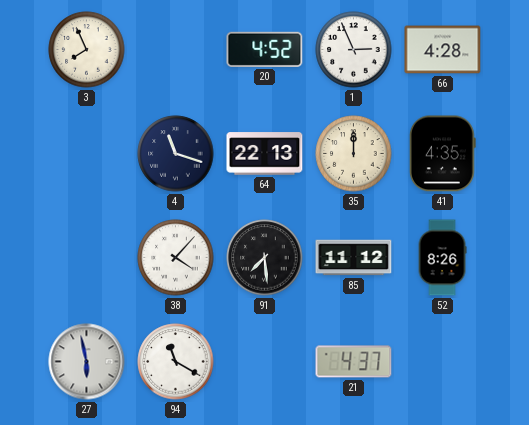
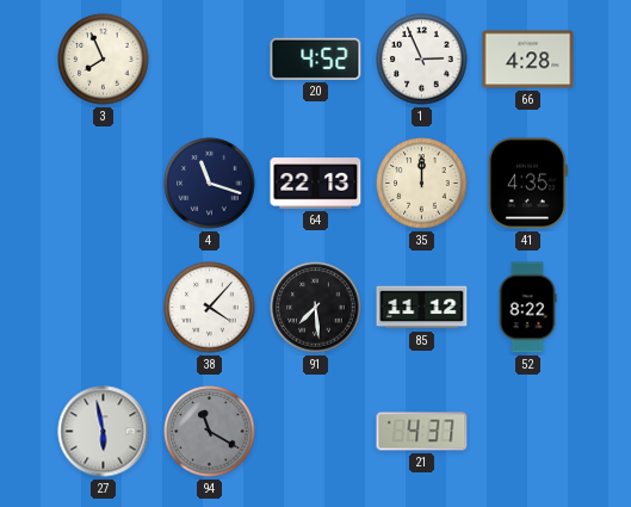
52: 8:26 -> 8:22 (527, 308)
94 dial: white -> grey (210, 432)
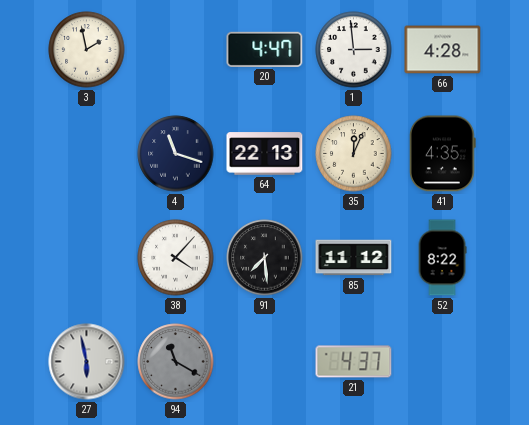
3: 7:56 -> 1:58 (87, 50)
20: 4:52 -> 4:47 (265, 49)
1: 2:56 -> 2:59 (354, 50)
35: 12:00 -> 12:04 (354, 154)
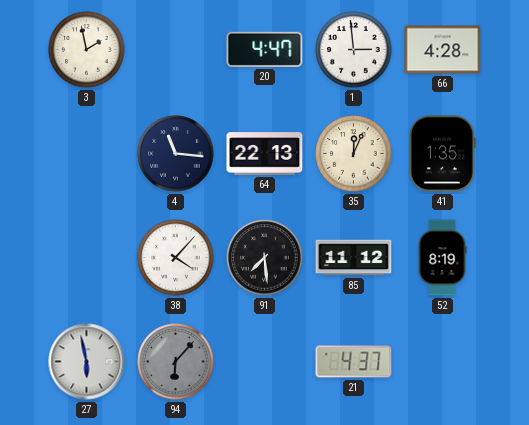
4: 11:18 -> 11:16 (176, 154)
41: 4:35 -> 1:35 (442, 154)
52: 8:22 -> 8:19 (442, 258)
94: 11:20 -> 6:07 (176, 362)
